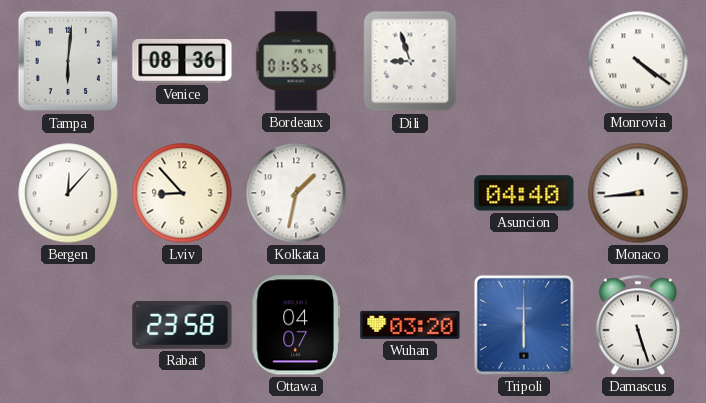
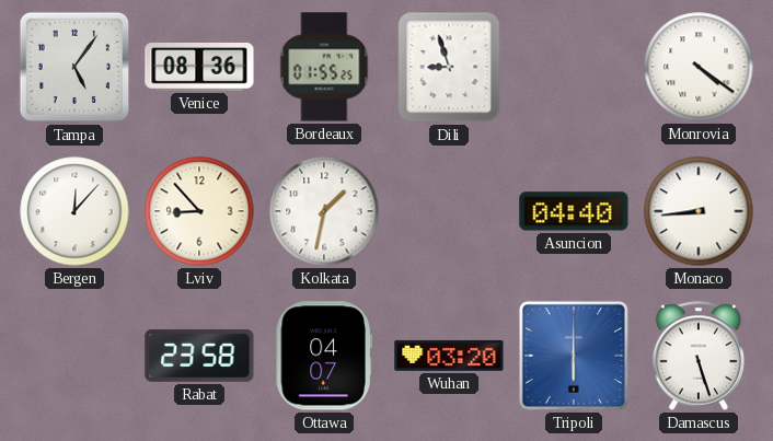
Tampa: 6:01 -> 5:06 (74, 67)
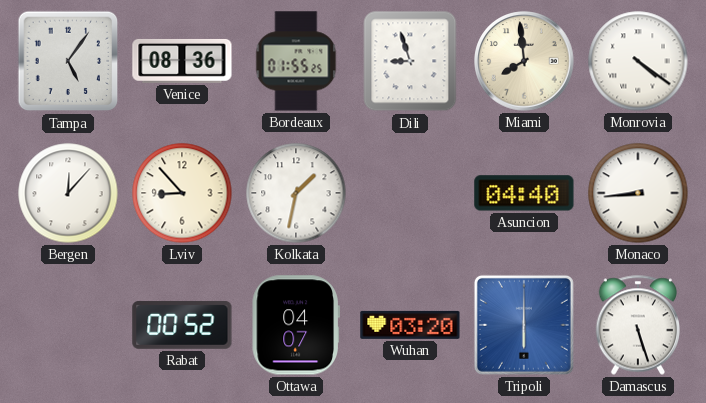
Miami: none -> 7:59 (524, 61)
Rabat: 23:58 -> 00:52 (182, 325)
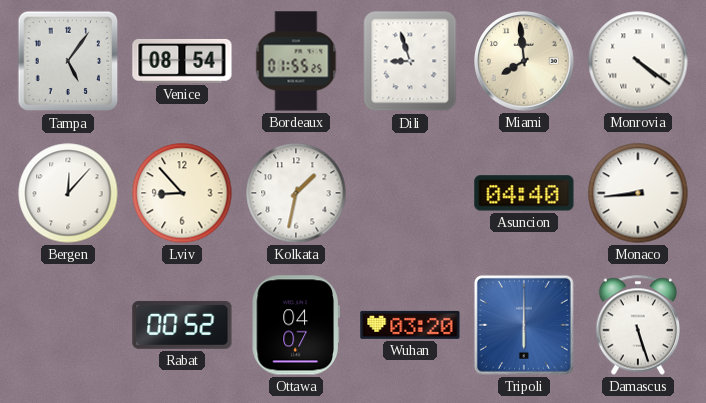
Venice: 08:36 -> 08:54 (182, 61)
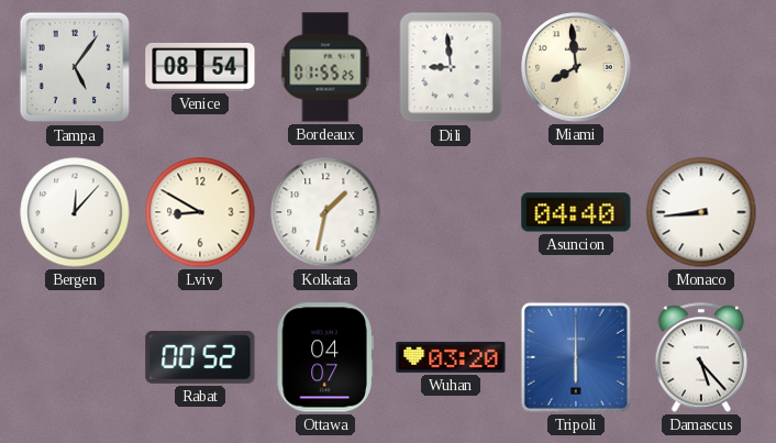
Dili: 8:57 -> 8:59 (451, 67)
Monrovia: 4:21 -> none (638, 61)
Lviv: 8:53 -> 8:50 (200, 212)
Damascus: 5:27 -> 5:23 (701, 357)
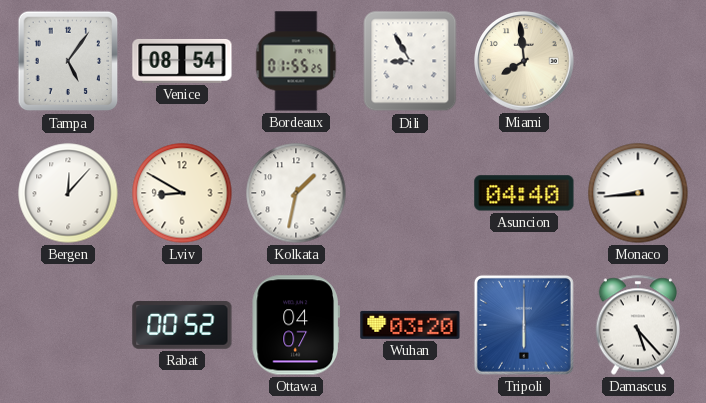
Dili: 8:59 -> 8:55 (410, 61)
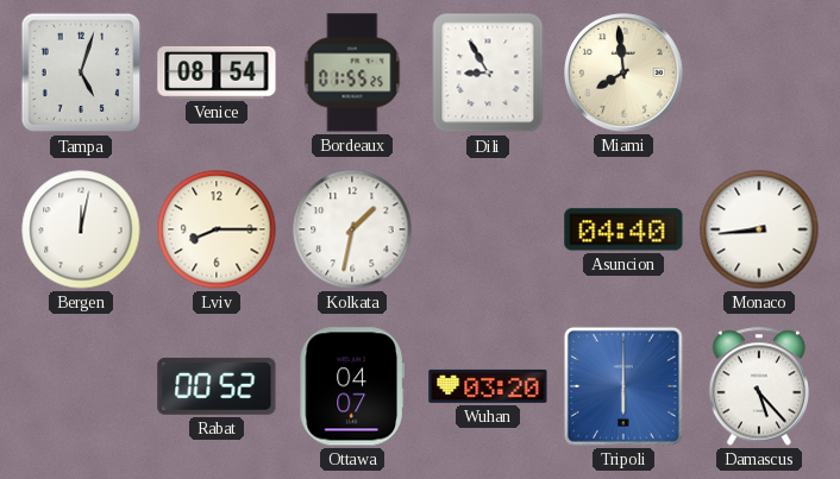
Tampa: 5:06 -> 5:03 (81, 73)
Bergen: 12:07 -> 12:02 (81, 229)
Lviv: 8:50 -> 8:15 (217, 229)
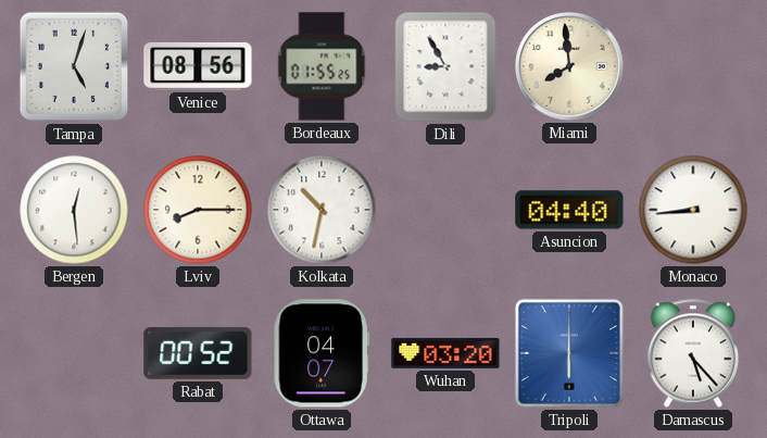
Venice: 08:54 -> 08:56 (198, 66)
Bergen: 12:02 -> 12:29 (74, 210)
Kolkata: 1:32 -> 10:32 (322, 210)
